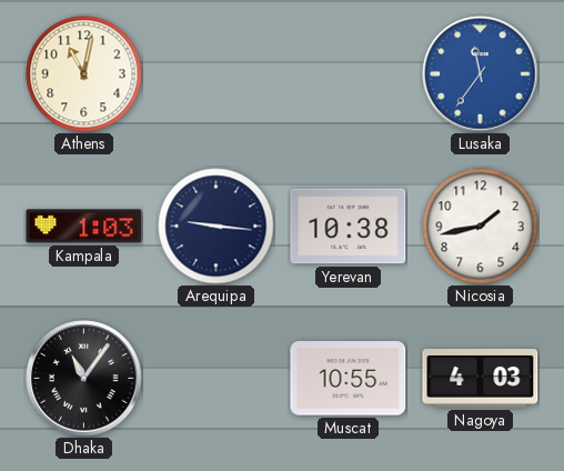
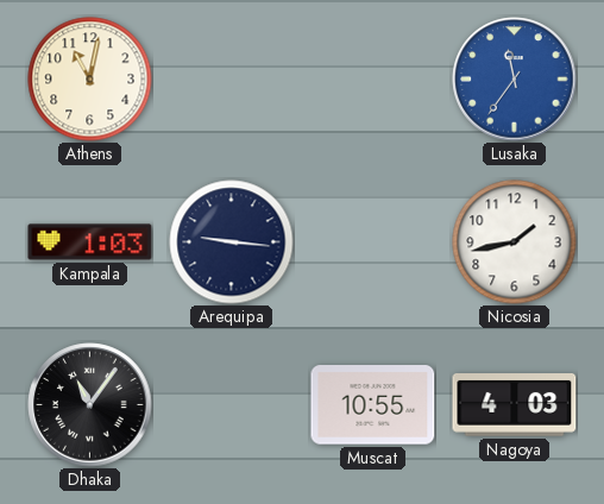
Yerevan: 10:38 -> none (349, 227)
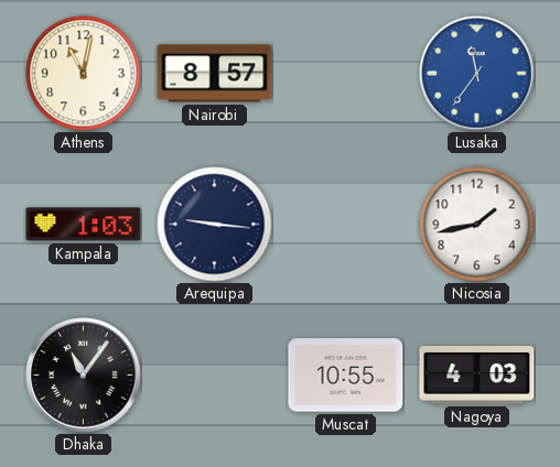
Nairobi: none -> 8:57 (215, 74)
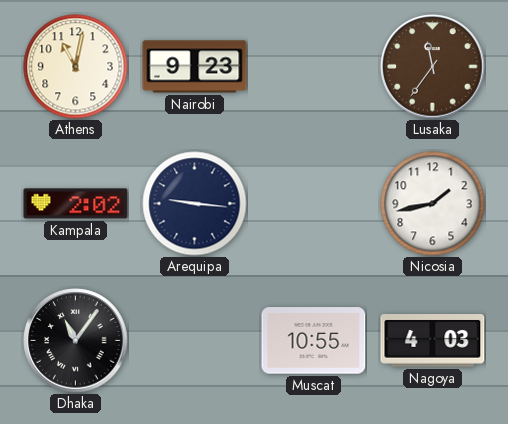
Nairobi: 8:57 -> 9:23 (195, 67)
Lusaka dial: blue -> brown (433, 67)
Kampala: 1:03 -> 2:02 (76, 204)
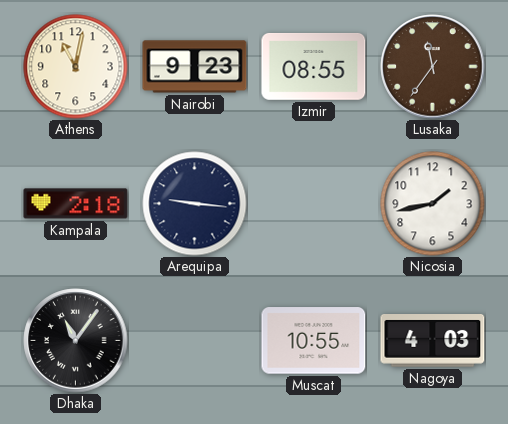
Izmir: none -> 08:55 (314, 67)
Kampala: 2:02 -> 2:18 (76, 204)
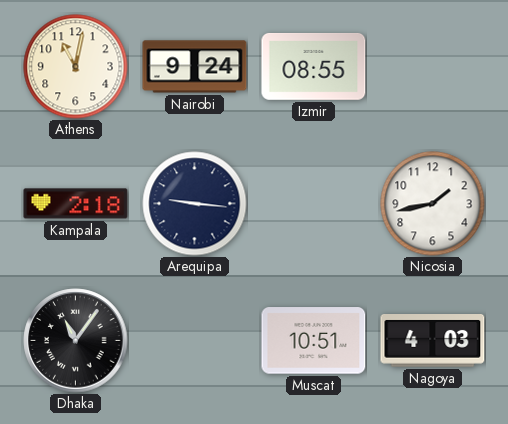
Nairobi: 9:23 -> 9:24 (195, 67)
Lusaka: 11:36 -> none (433, 67)
Muscat: 10:55 -> 10:51 (314, 341)
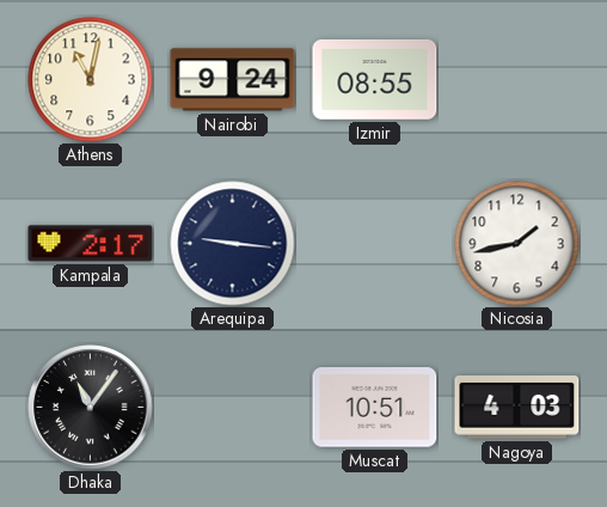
Kampala: 2:18 -> 2:17 (91, 244)
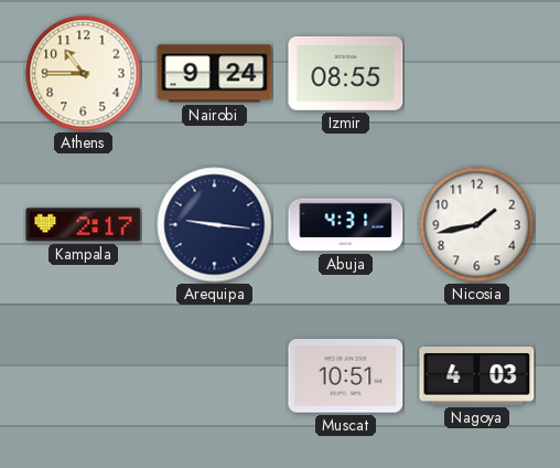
Athens: 11:02 -> 10:45 (84, 74)
Abuja: none -> 4:31 (346, 225)
Dhaka: 11:06 -> none (91, 408)
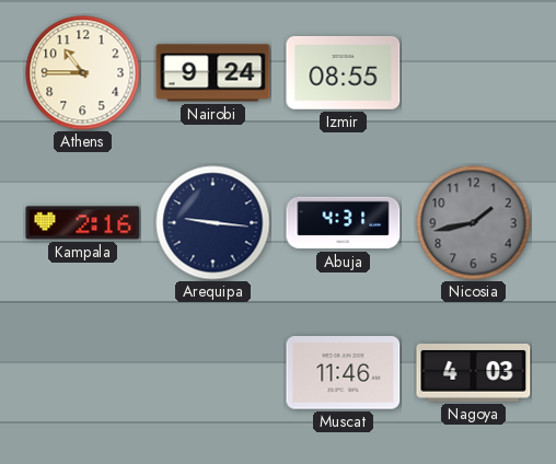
Kampala: 2:17 -> 2:16 (83, 223)
Nicosia dial: white -> grey (474, 223)
Muscat: 10:51 -> 11:46 (344, 373)
